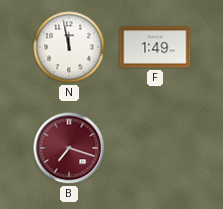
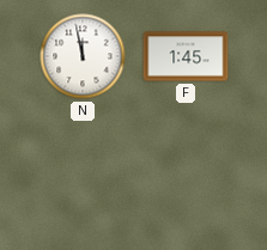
F: 1:49 -> 1:45 (186, 56)
B: 7:18 -> none (69, 148)
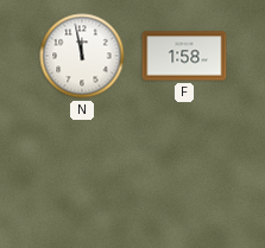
F: 1:45 -> 1:58 (184, 56)
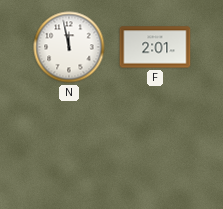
F: 1:58 -> 2:01 (155, 47)
